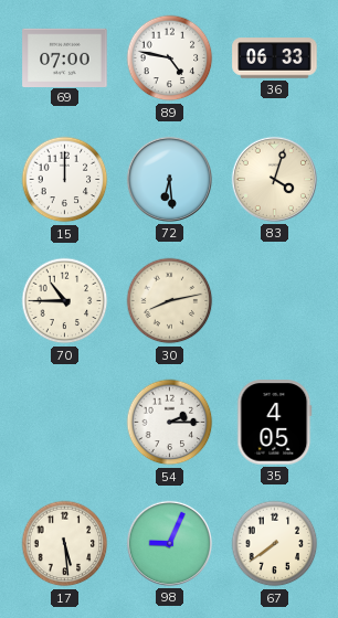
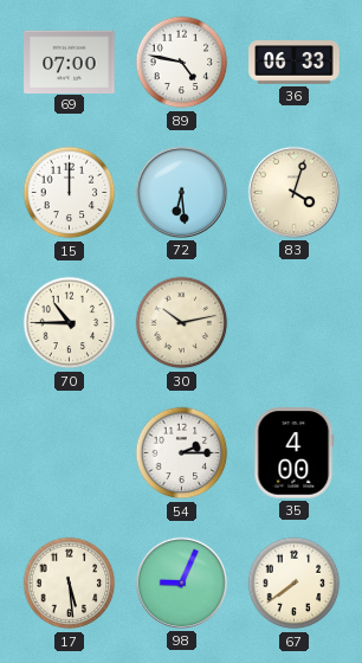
30: 8:13 -> 10:13 (182, 323)
35: 4:05 -> 4:00 (295, 453)
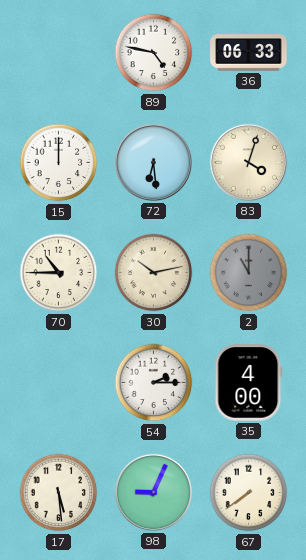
69: 07:00 -> none (70, 62)
2: none -> 11:00 (249, 273)
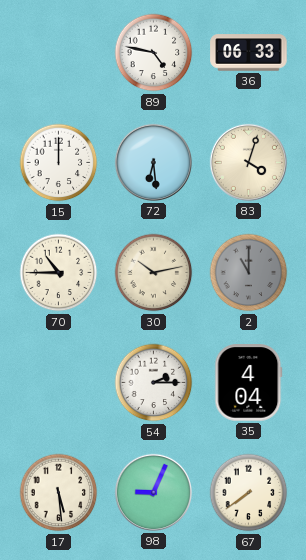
35: 4:00 -> 4:04 (249, 383)
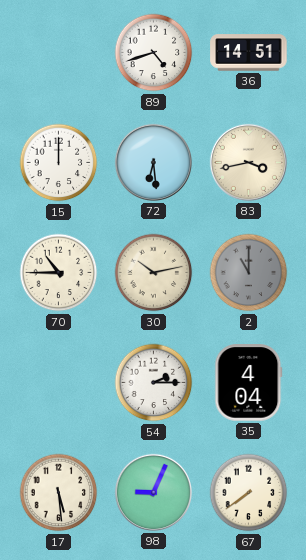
89: 4:47 -> 4:42 (154, 53)
36: 06:33 -> 14:51 (249, 53)
83: 4:03 -> 3:43 (248, 162)
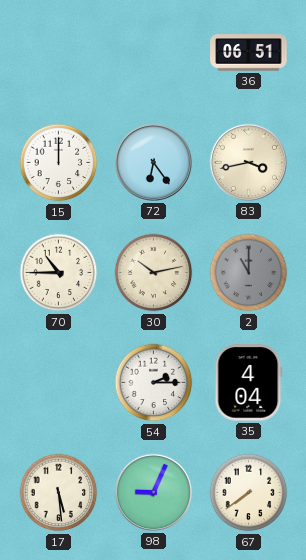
89: 4:42 -> none (154, 53)
36: 14:51 -> 06:51 (249, 53)
72: 6:29 -> 6:24 (153, 162)
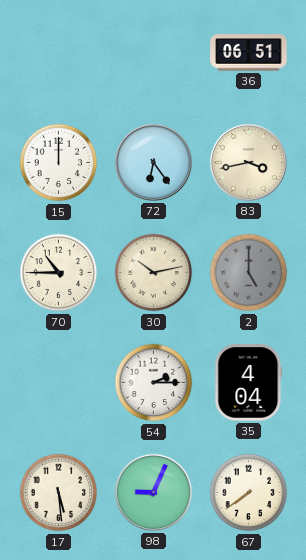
2: 11:00 -> 5:00 (249, 273)
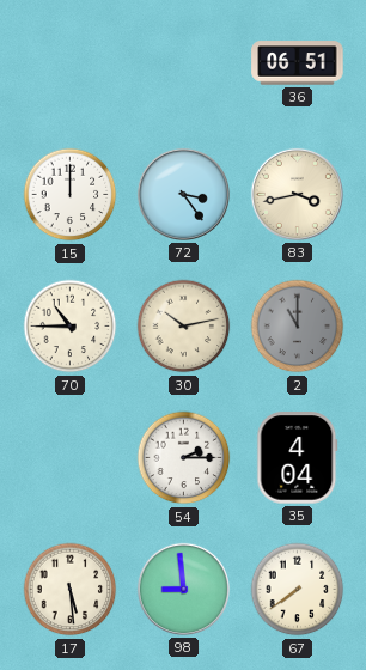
72: 6:24 -> 3:24 (183, 194)
2: 5:00 -> 11:00 (298, 327)
98: 9:04 -> 8:59 (183, 589)
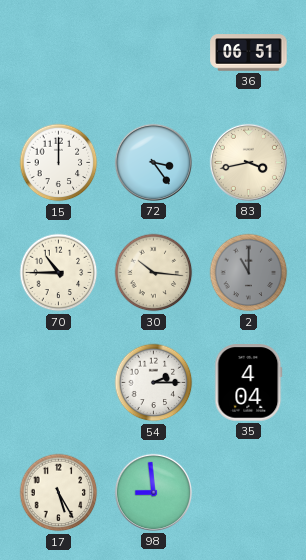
30: 10:13 -> 10:16 (154, 273)
17: 5:29 -> 5:25 (59, 493)
67: 7:39 -> none (298, 590)
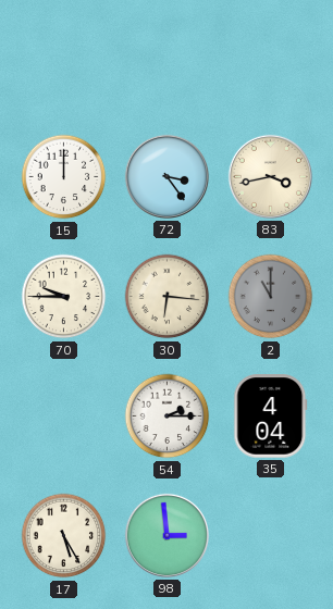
36: 06:51 -> none (249, 53)
70: 10:45 -> 9:45 (64, 297)
30: 10:16 -> 6:16 (168, 297)
98: 8:59 -> 2:59 (166, 535)
